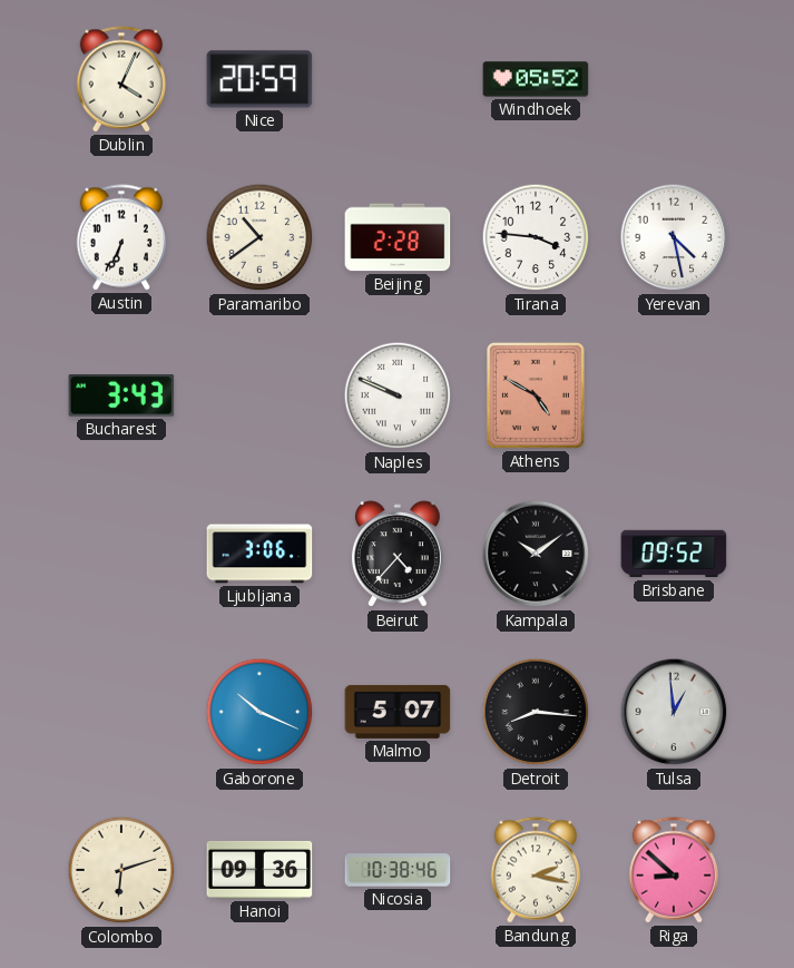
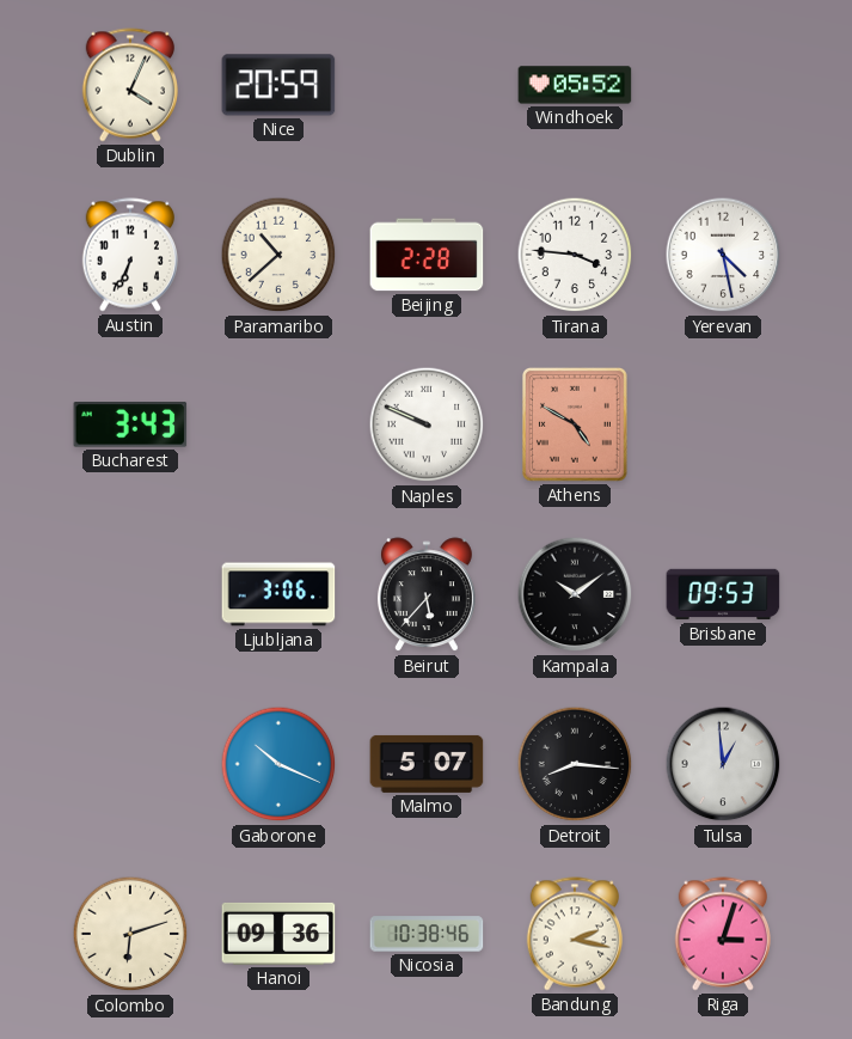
Paramaribo: 10:39 -> 10:38 (278, 255)
Beirut: 4:37 -> 5:37 (427, 595)
Brisbane: 09:52 -> 09:53 (723, 594)
Riga: 8:52 -> 3:03 (722, 934)
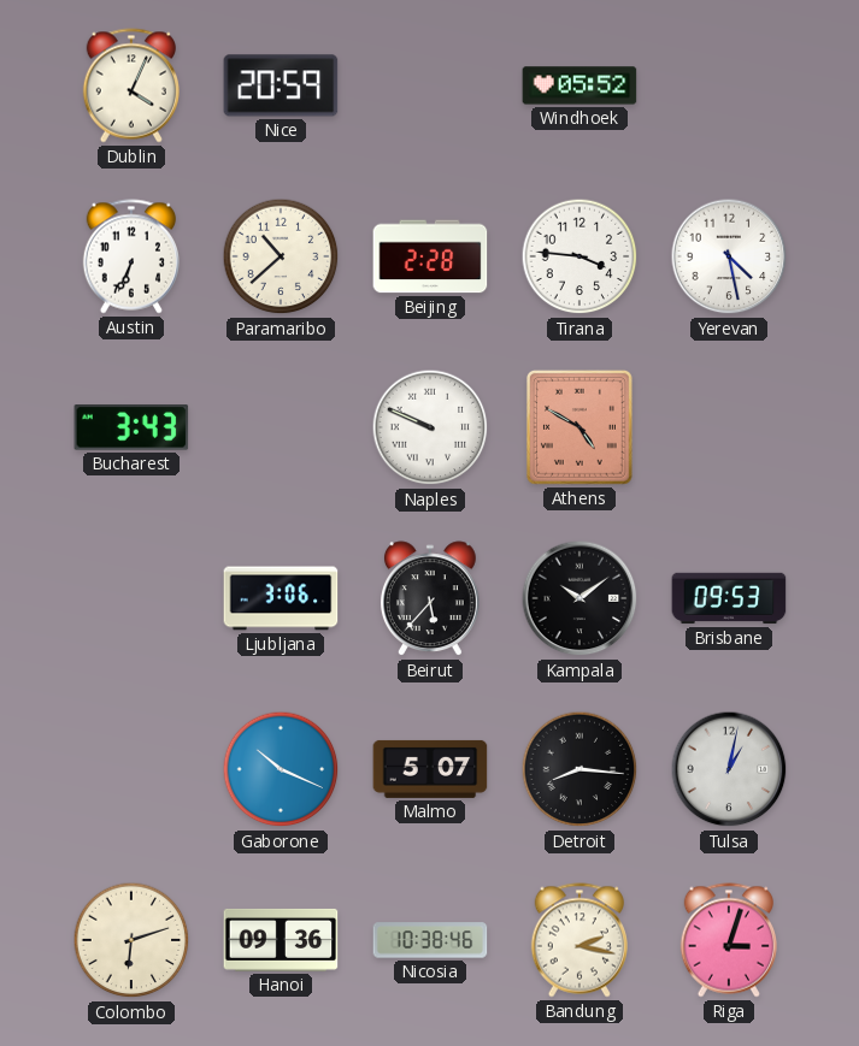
Tulsa: 12:59 -> 1:02 (729, 769)
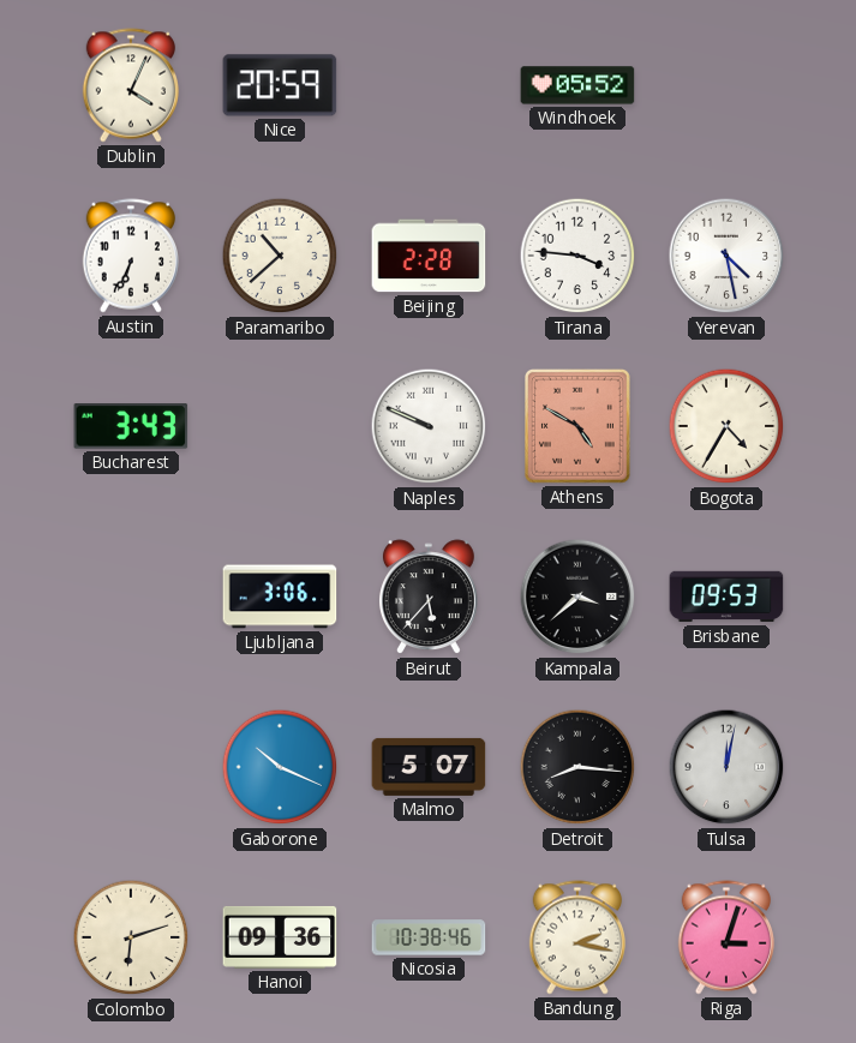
Bogota: none -> 4:35 (726, 426)
Kampala: 10:09 -> 3:38 (577, 597)
Tulsa: 1:02 -> 12:02 (726, 767)
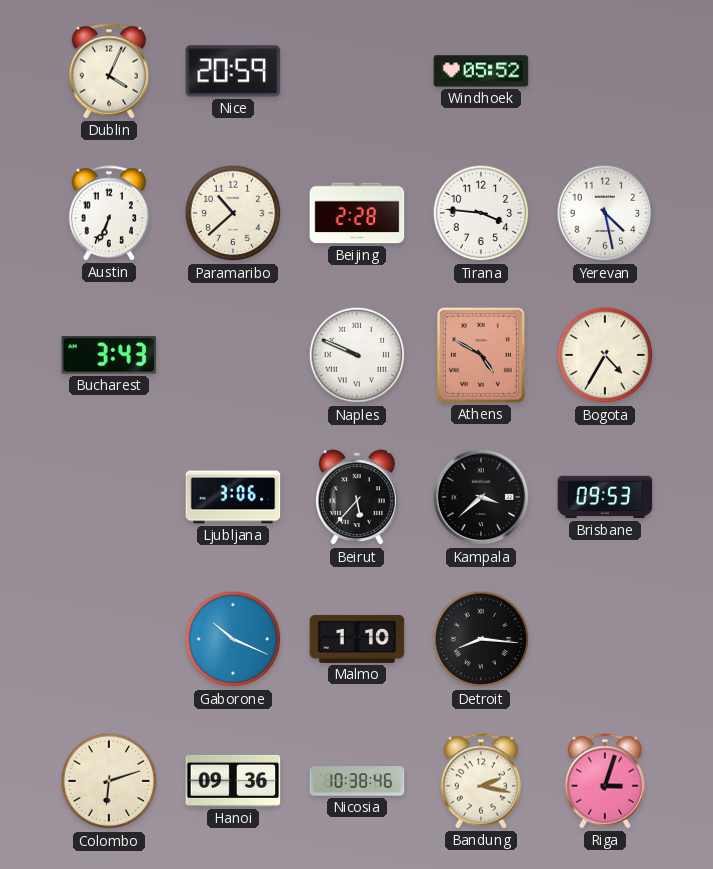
Malmo: 5:07 -> 1:10 (357, 639)
Tulsa: 12:02 -> none (726, 767)
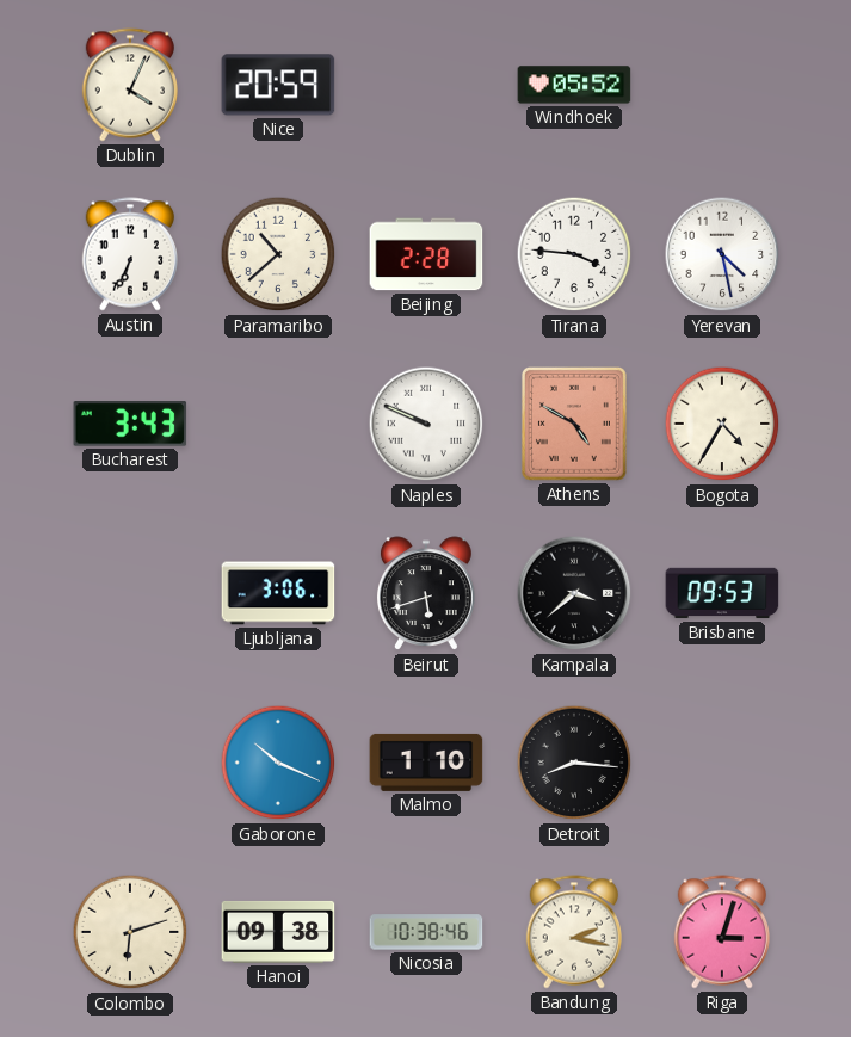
Beirut: 5:37 -> 5:42 (426, 594)
Hanoi: 09:36 -> 09:38 (278, 932)
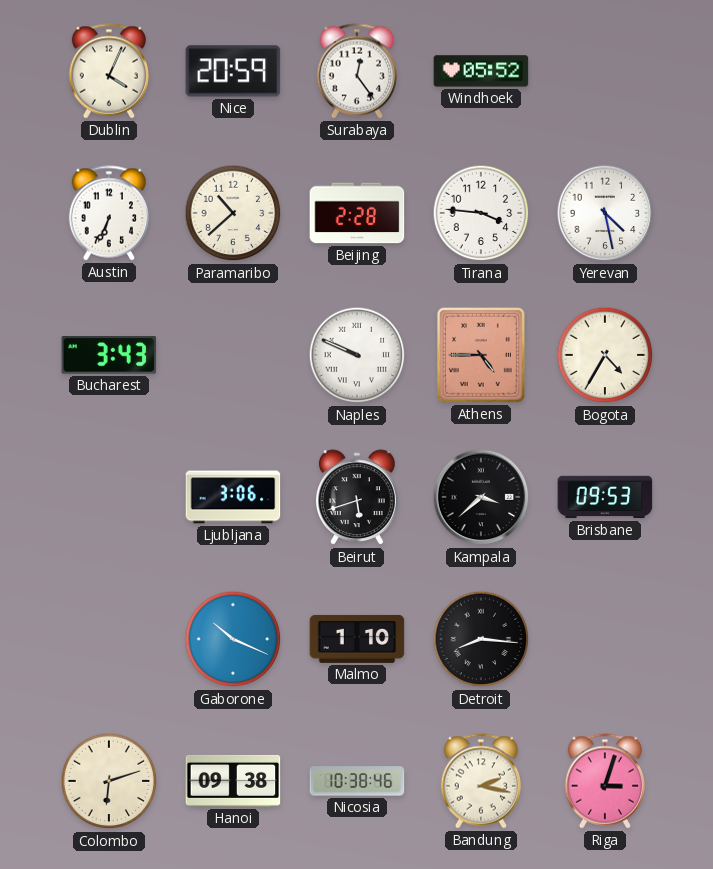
Surabaya: none -> 12:24 (356, 71)
Athens: 4:50 -> 4:45 (481, 355)
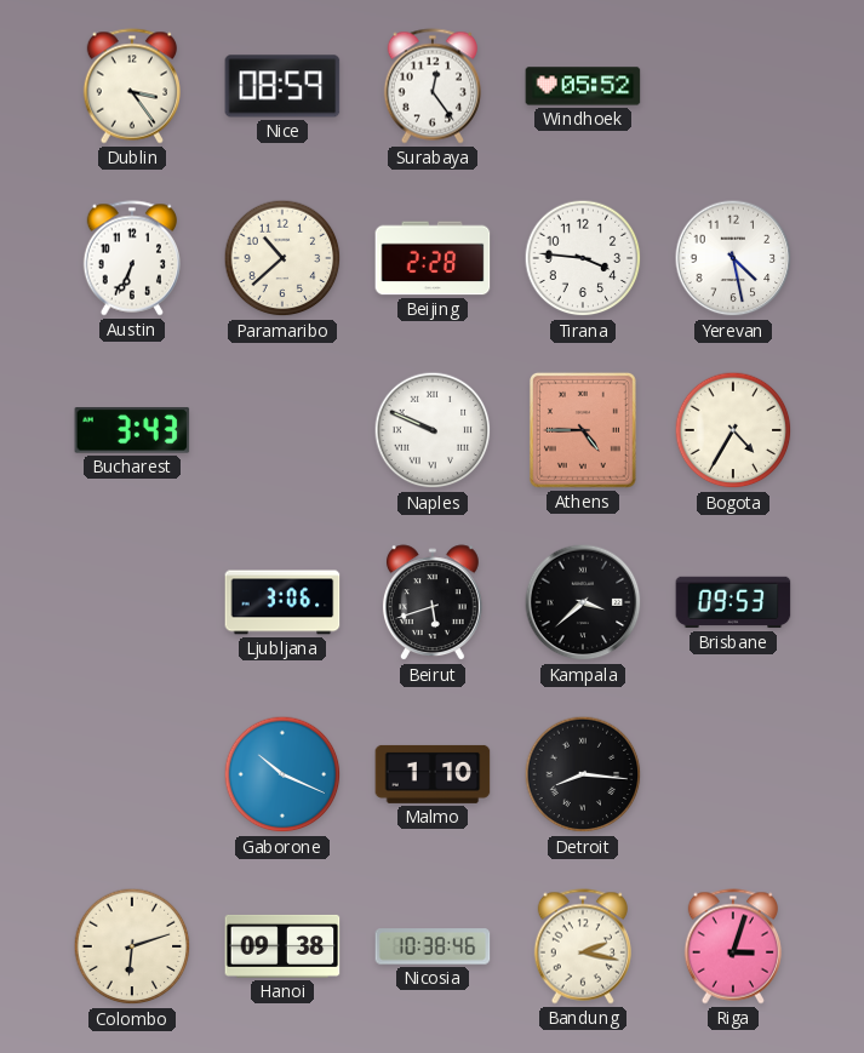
Dublin: 4:04 -> 3:24 (131, 86)
Nice: 20:59 -> 08:59 (282, 86)
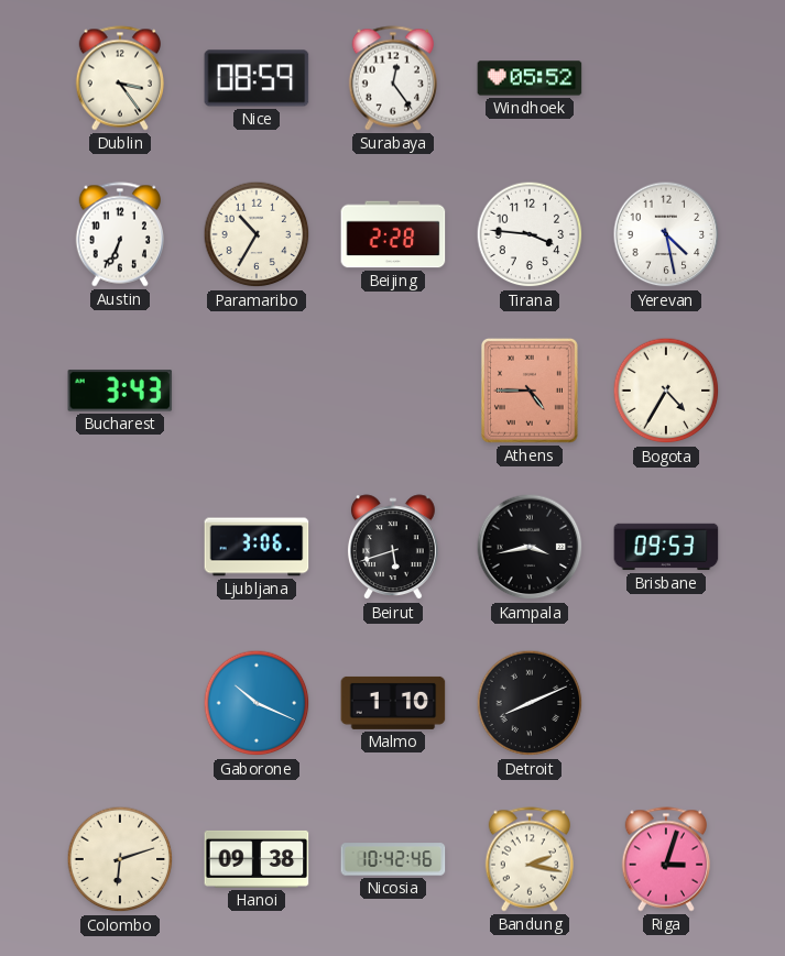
Paramaribo: 10:38 -> 10:35 (257, 234)
Naples: 9:49 -> none (433, 430)
Kampala: 3:38 -> 3:43 (530, 547)
Detroit: 8:16 -> 8:11 (530, 703)
Nicosia: 10:38 -> 10:42 (393, 859)
